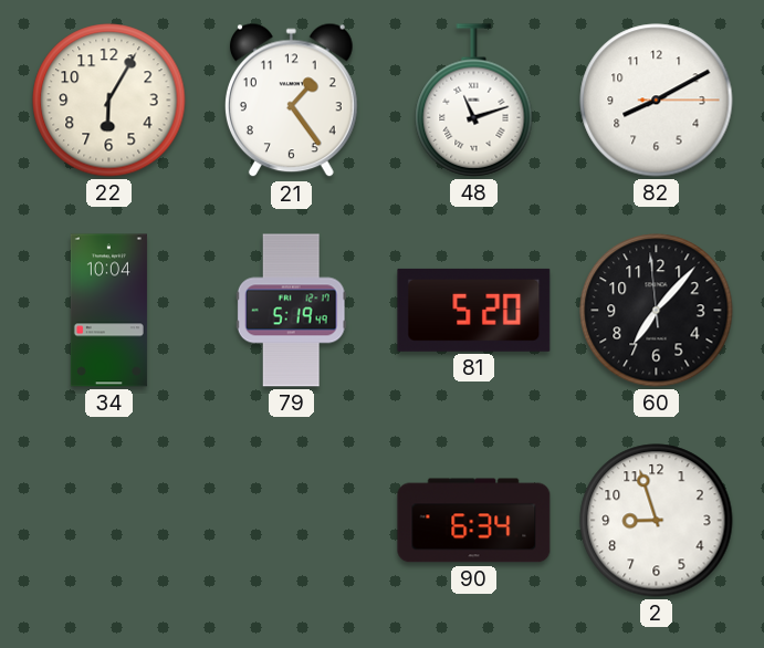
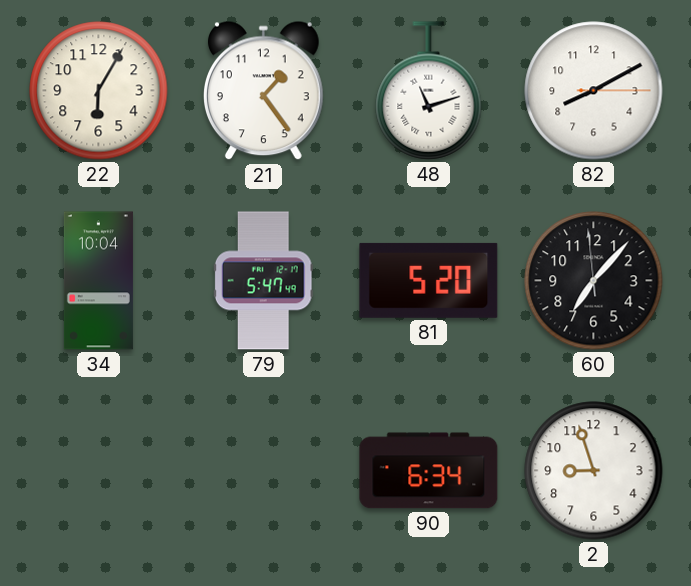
79: 5:19 -> 5:47 (263, 281)
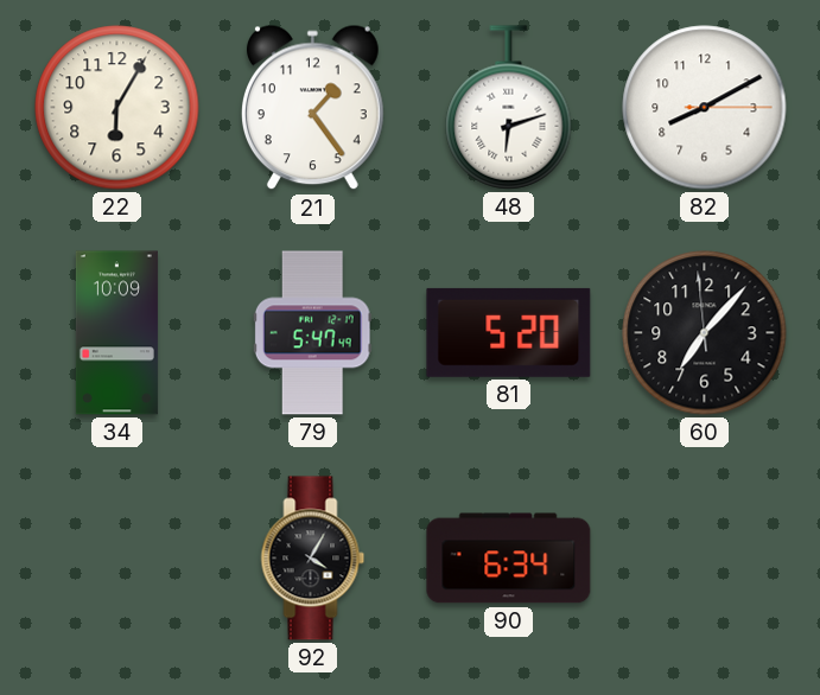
48: 11:12 -> 6:12 (509, 108)
34: 10:04 -> 10:09 (116, 333)
92: none -> 4:05 (313, 559)
2: 8:57 -> none (594, 471)
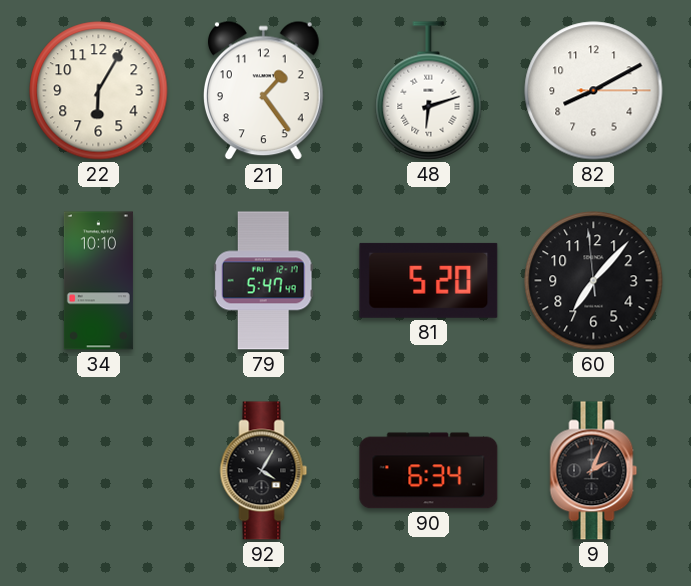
34: 10:09 -> 10:10 (98, 281)
9: none -> 2:04 (594, 471)
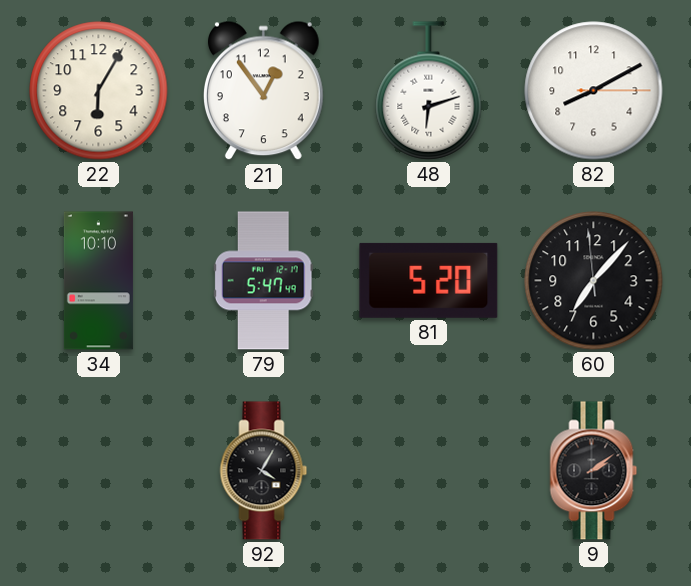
21: 1:24 -> 12:54 (263, 91)
90: 6:34 -> none (429, 471)
9: 2:04 -> 2:09 (594, 471)
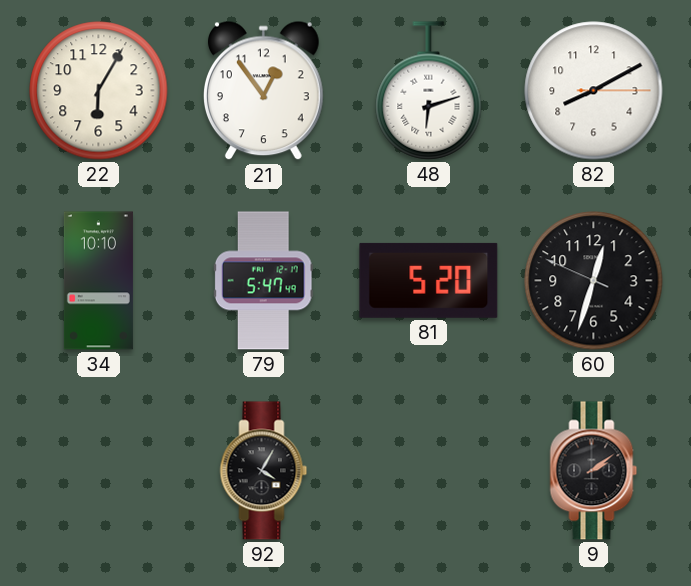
60: 7:06 -> 12:32 (594, 281)
